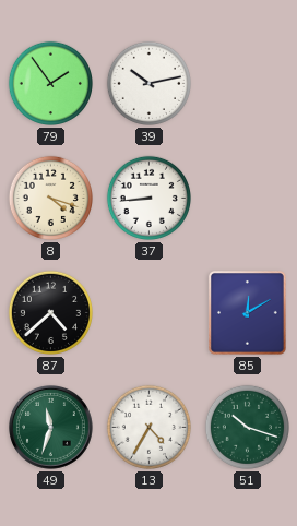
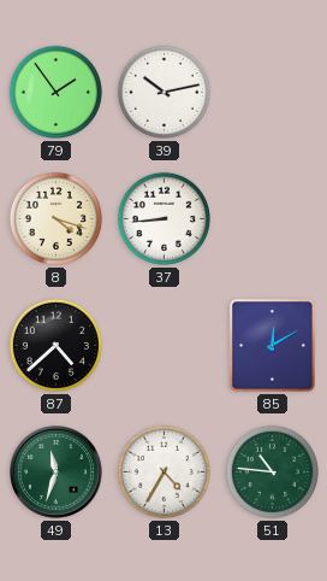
51: 10:18 -> 10:46 (272, 471)
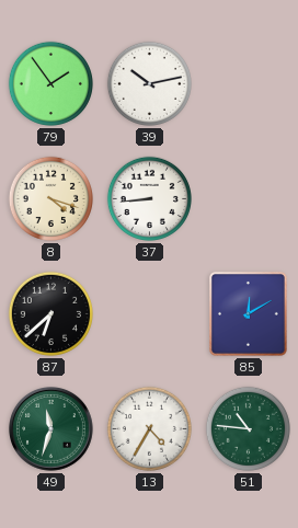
87: 4:38 -> 6:38 (50, 313)
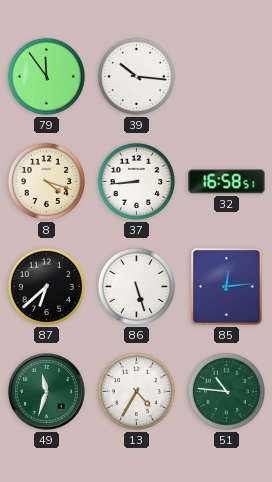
79: 1:54 -> 11:54 (46, 76)
39: 10:13 -> 10:16 (136, 76)
32: none -> 16:58 (227, 182)
86: none -> 5:27 (136, 286)
85: 12:10 -> 12:14 (226, 287)
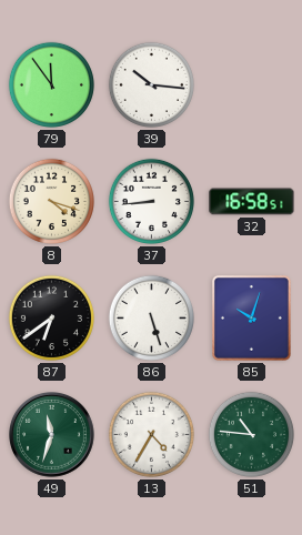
87: 6:38 -> 6:39 (51, 317)
85: 12:14 -> 10:03 (251, 319)
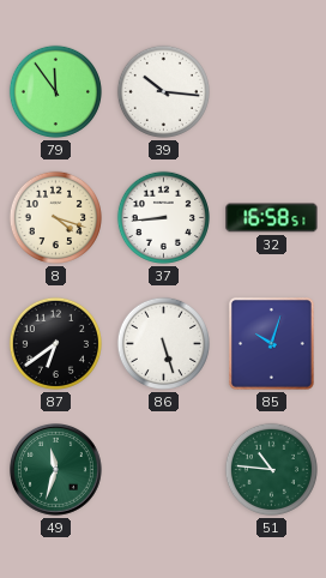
13: 4:35 -> none (151, 434)
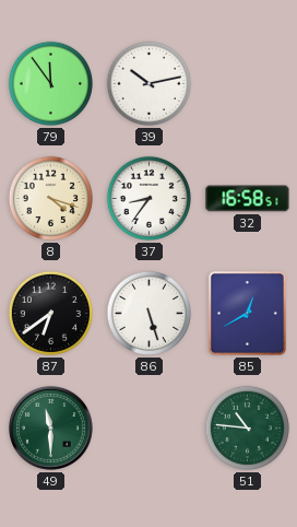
39: 10:16 -> 10:13 (148, 83)
37: 8:44 -> 8:36 (148, 198)
85: 10:03 -> 12:40 (247, 314)
49: 11:33 -> 11:30 (51, 429)
